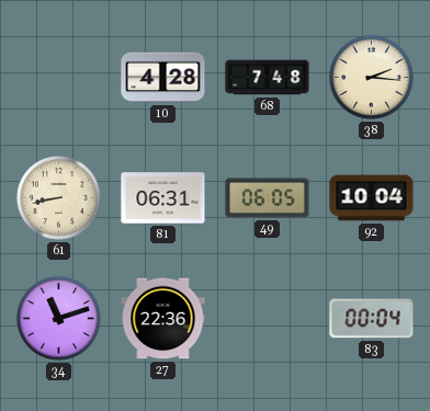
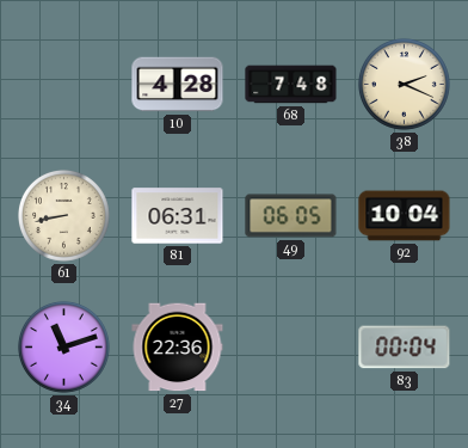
38: 2:16 -> 2:19 (404, 84)
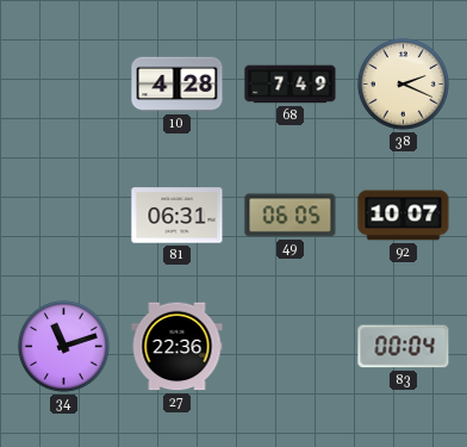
68: 7:48 -> 7:49 (291, 85)
61: 8:43 -> none (63, 215)
92: 10:04 -> 10:07 (404, 216)
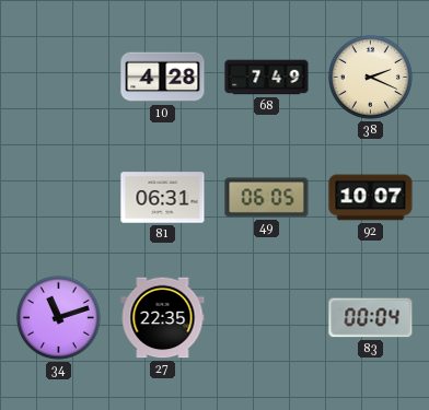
27: 22:36 -> 22:35 (163, 318)
